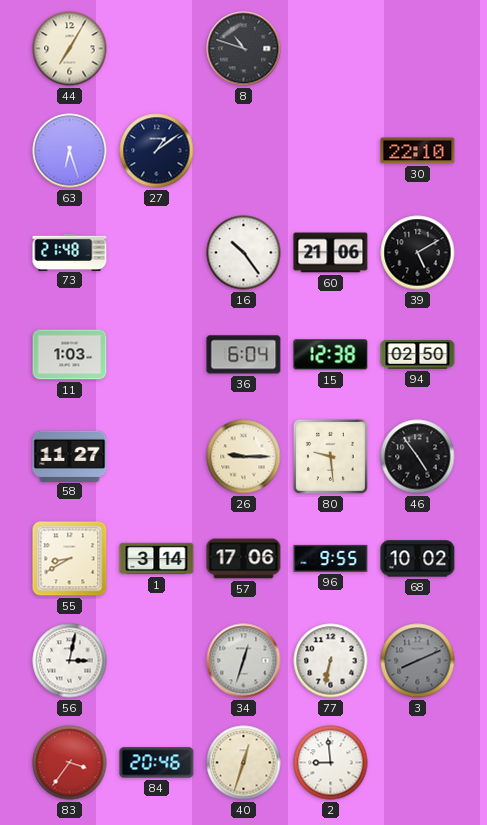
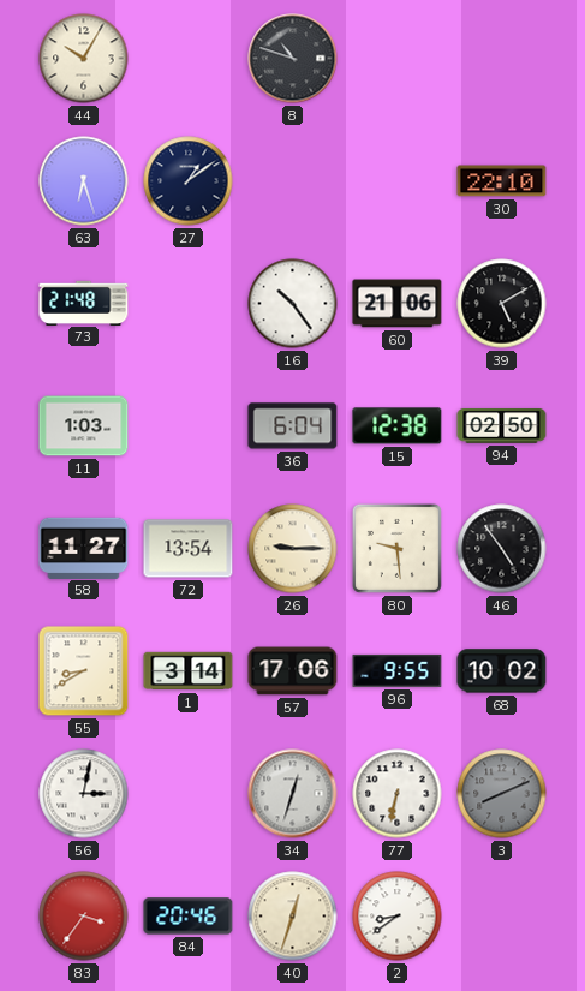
44: 7:05 -> 10:05 (84, 59)
72: none -> 13:54 (189, 549)
2: 8:59 -> 8:39 (398, 917)
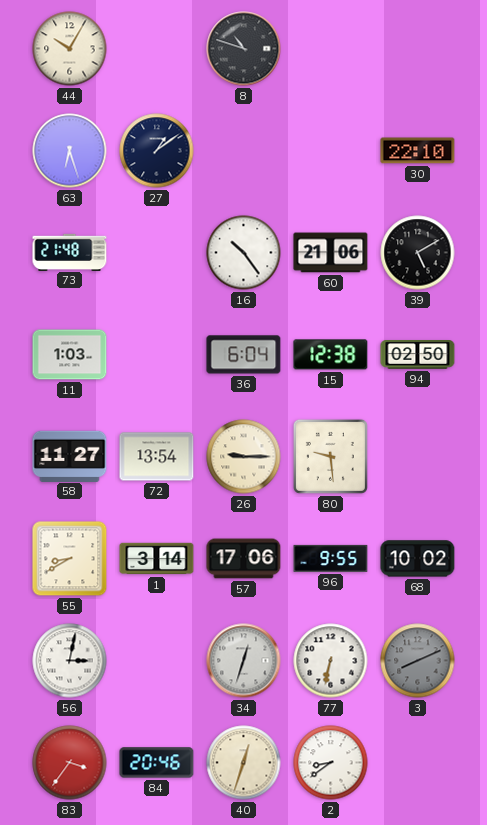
46: 4:54 -> none (502, 549)
